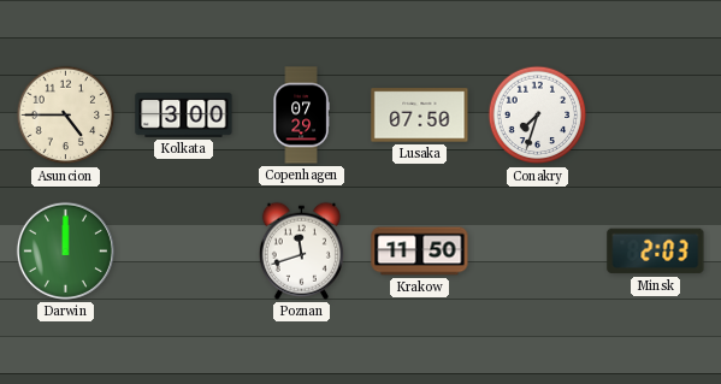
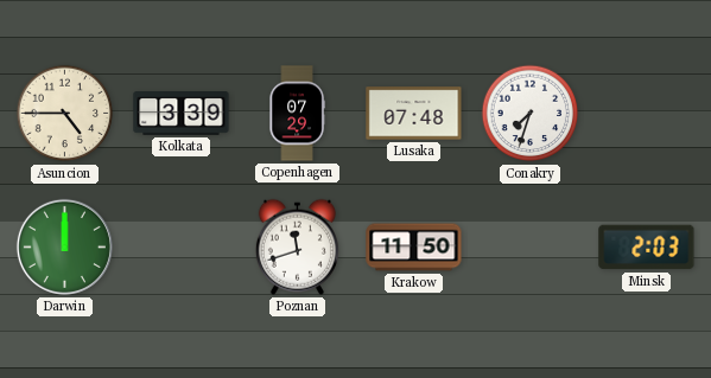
Kolkata: 3:00 -> 3:39 (182, 114)
Lusaka: 07:50 -> 07:48 (414, 114)
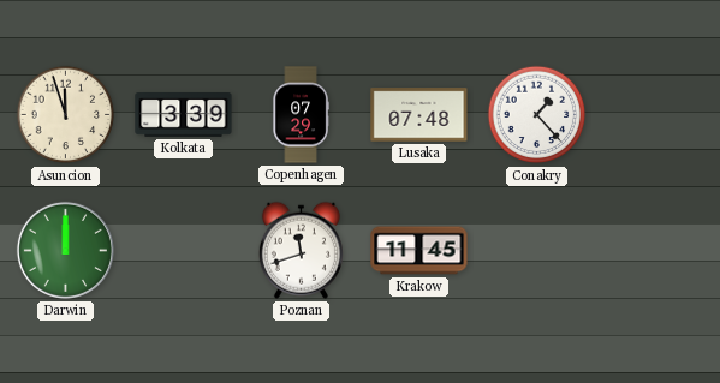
Asuncion: 4:45 -> 11:57 (66, 115)
Conakry: 7:33 -> 1:23 (537, 115)
Krakow: 11:50 -> 11:45 (419, 251)
Minsk: 2:03 -> none (647, 248)
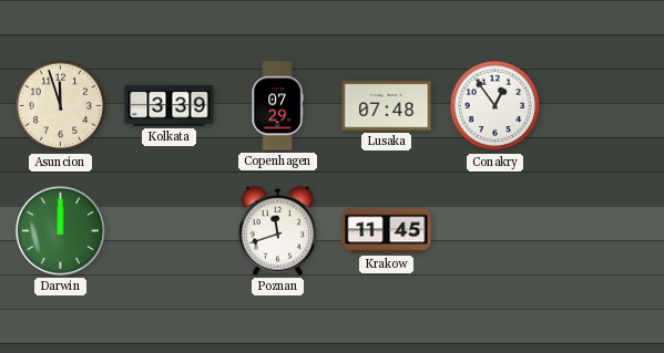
Conakry: 1:23 -> 12:54 (496, 106)
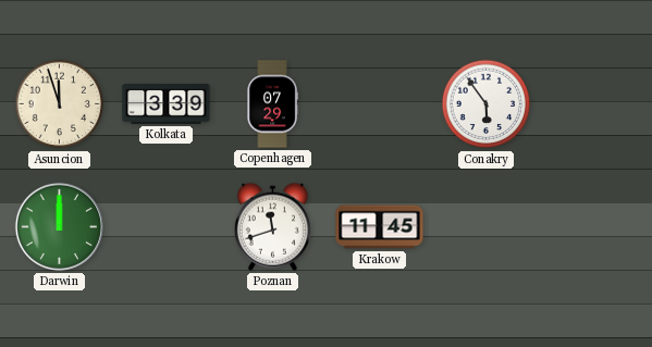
Lusaka: 07:48 -> none (387, 106)
Conakry: 12:54 -> 5:54 (487, 104)
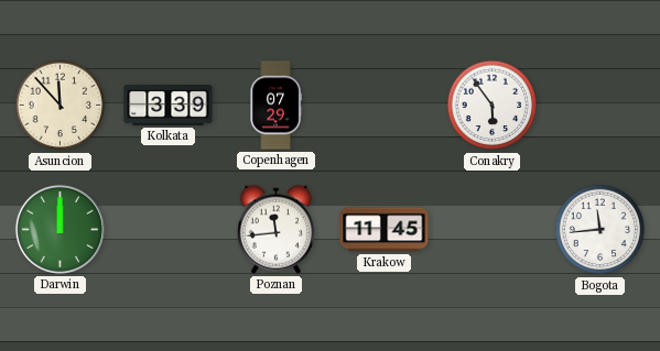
Asuncion: 11:57 -> 11:53 (61, 106)
Poznan: 11:42 -> 11:44 (275, 229)
Bogota: none -> 11:44 (601, 230)
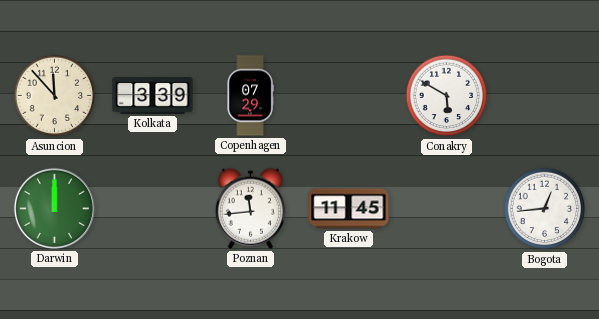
Conakry: 5:54 -> 5:50 (447, 96)
Bogota: 11:44 -> 12:44 (545, 209)
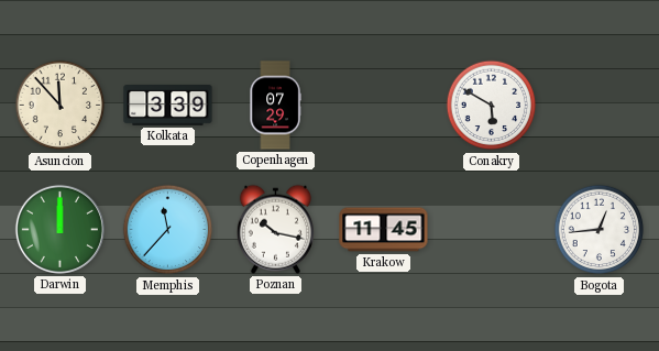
Memphis: none -> 11:37 (168, 230)
Poznan: 11:44 -> 10:17 (275, 229)
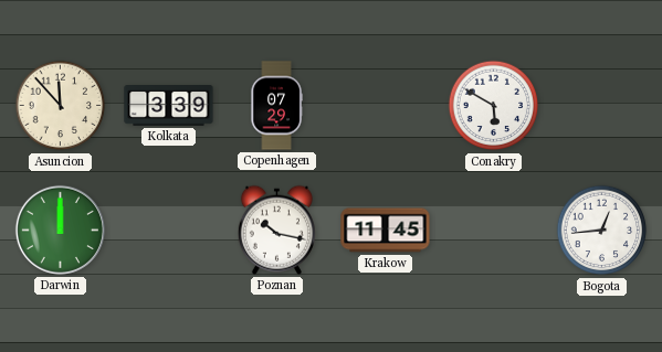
Memphis: 11:37 -> none (168, 230)
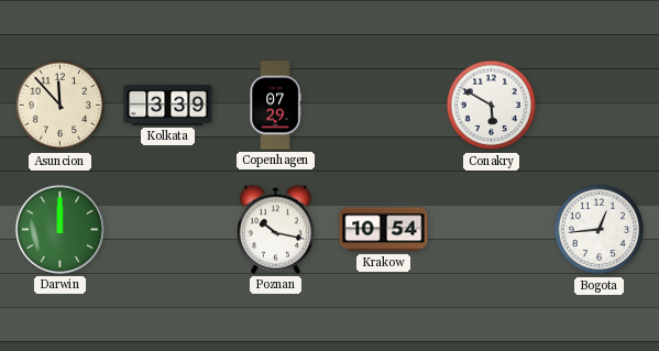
Krakow: 11:45 -> 10:54 (384, 230)
